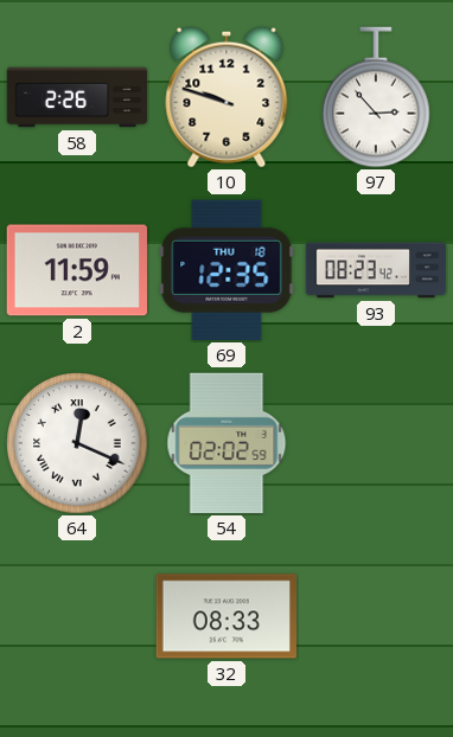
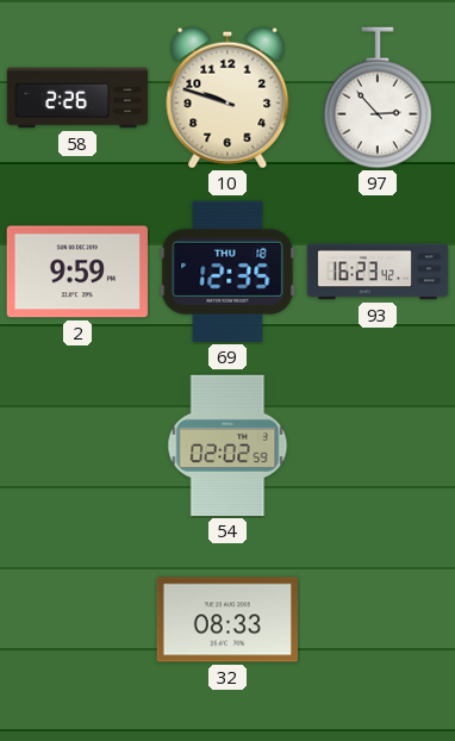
2: 11:59 -> 9:59 (76, 272)
93: 08:23 -> 16:23 (378, 272)
64: 12:19 -> none (77, 443)
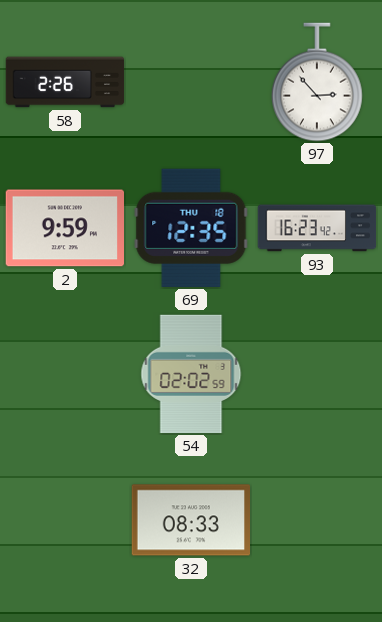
10: 9:48 -> none (227, 98)
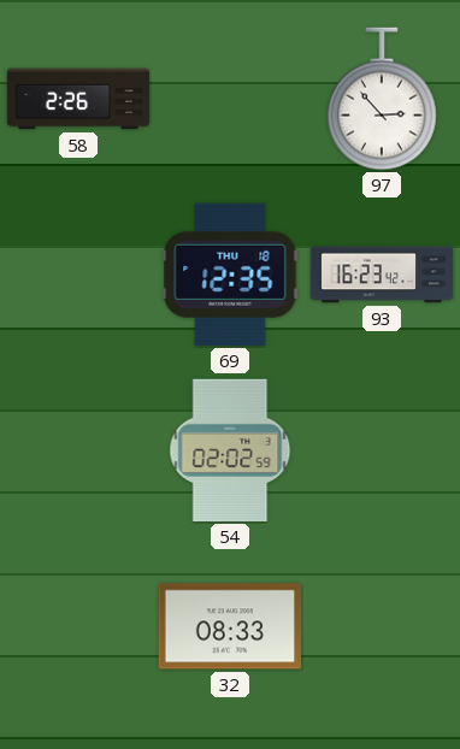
2: 9:59 -> none (64, 228)
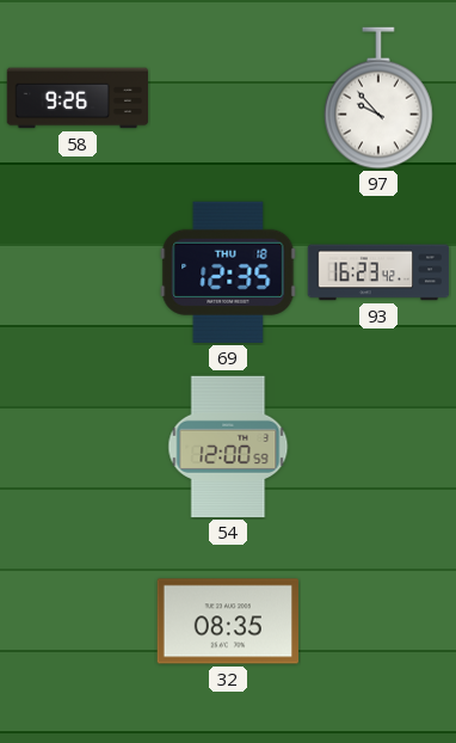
58: 2:26 -> 9:26 (78, 98)
97: 2:53 -> 9:53 (380, 98)
54: 02:02 -> 12:00 (228, 447)
32: 08:33 -> 08:35 (227, 621)
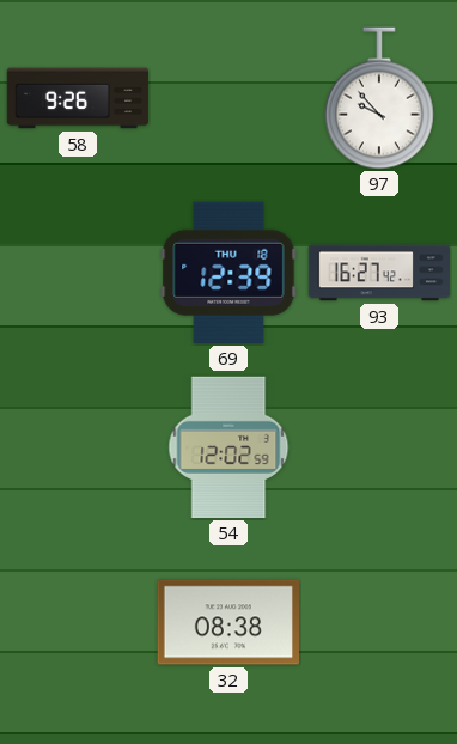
69: 12:35 -> 12:39 (228, 273)
93: 16:23 -> 16:27 (379, 273)
54: 12:00 -> 12:02 (228, 447)
32: 08:35 -> 08:38 (227, 622)
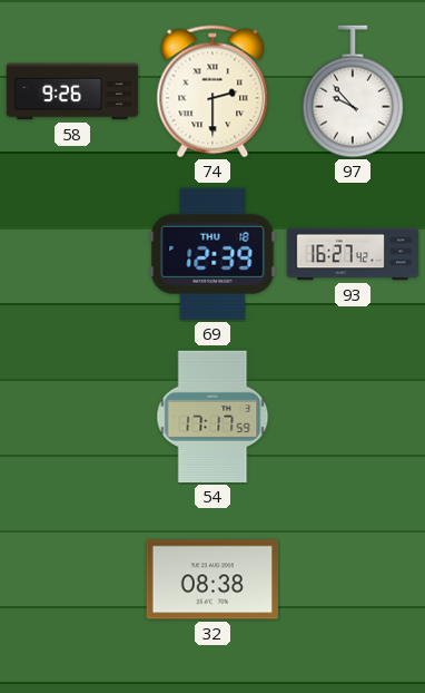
74: none -> 2:30 (212, 91)
54: 12:02 -> 17:17 (212, 417)
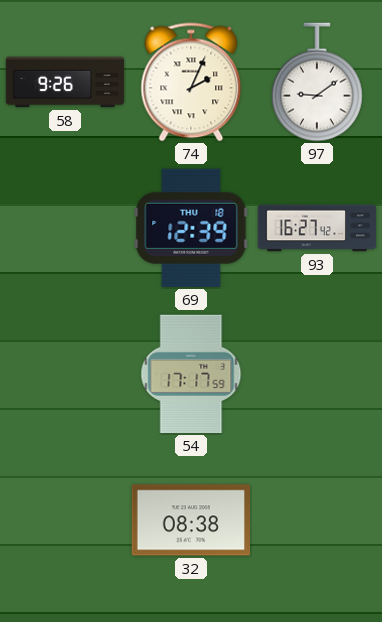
74: 2:30 -> 2:04 (191, 82)
97: 9:53 -> 9:09 (318, 82)
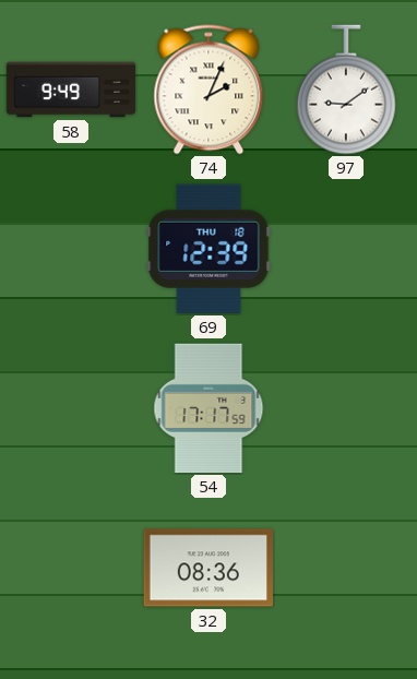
58: 9:26 -> 9:49 (71, 90)
93: 16:27 -> none (317, 228)
32: 08:38 -> 08:36 (207, 568)
